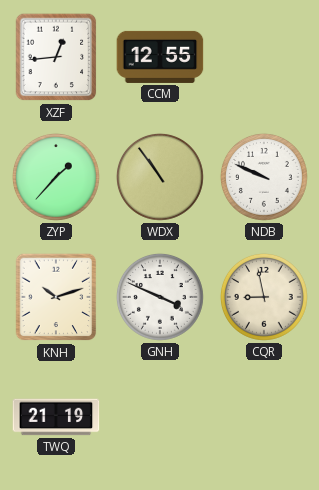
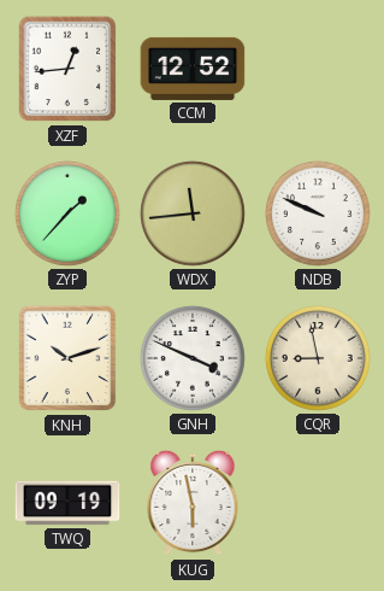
CCM: 12:55 -> 12:52 (193, 69)
WDX: 10:54 -> 11:44 (193, 213)
TWQ: 21:19 -> 09:19 (67, 503)
KUG: none -> 5:58 (193, 503)
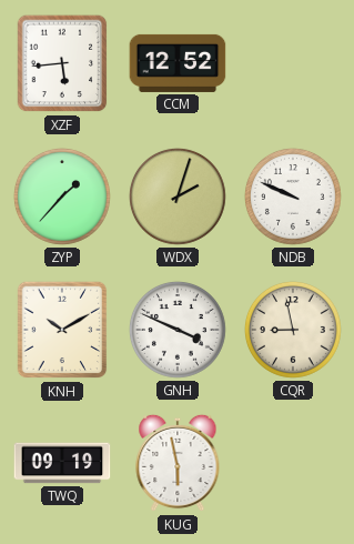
XZF: 12:44 -> 5:44 (62, 63)
WDX: 11:44 -> 2:03 (178, 197)
KNH: 10:12 -> 10:10 (62, 330)
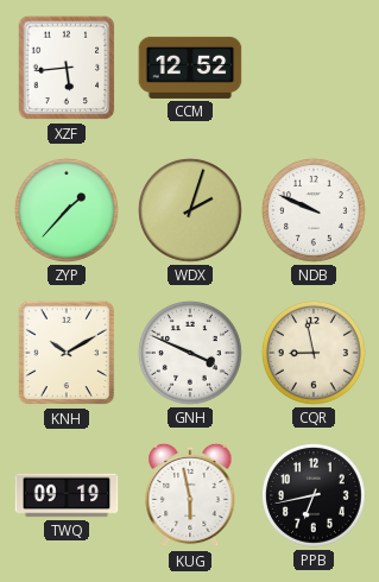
PPB: none -> 6:43 (314, 495)
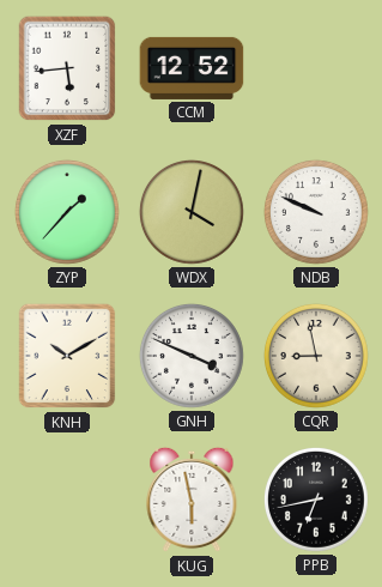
WDX: 2:03 -> 4:02 (192, 212)
TWQ: 09:19 -> none (67, 495)
